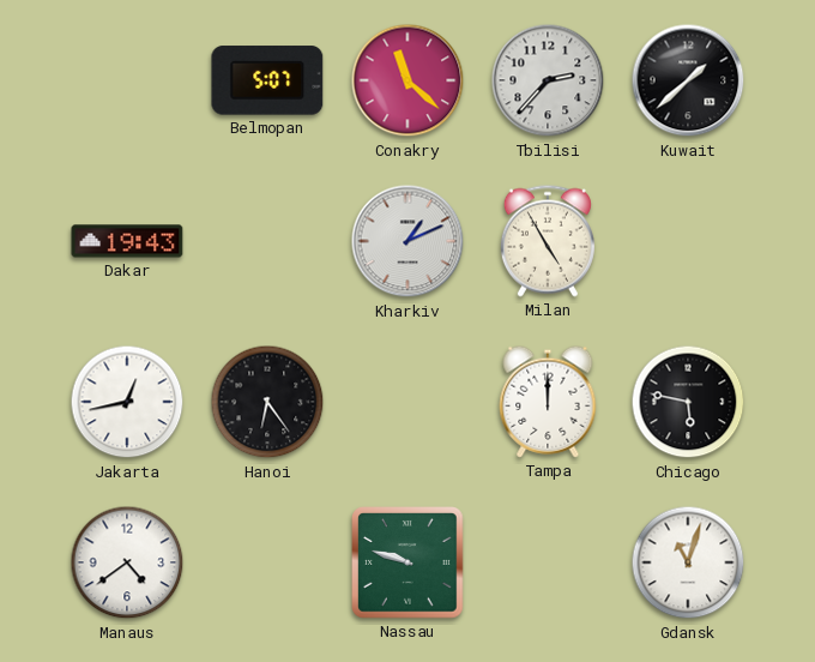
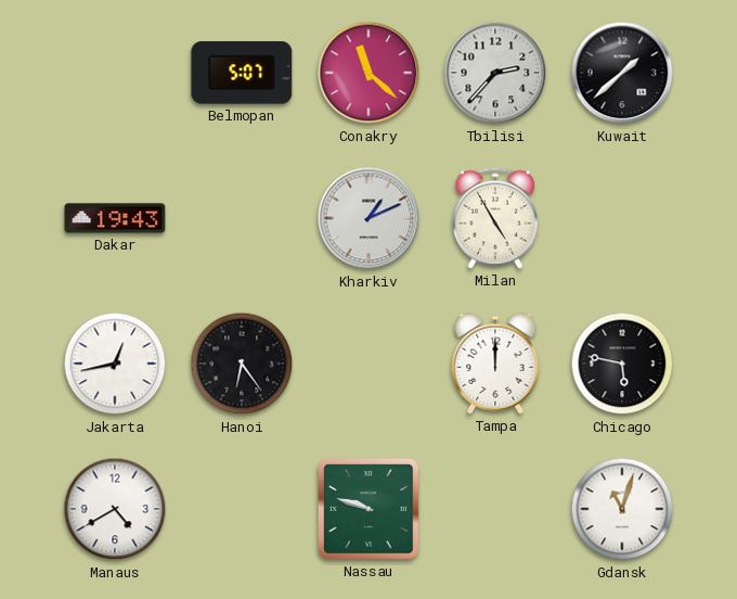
Manaus: 4:39 -> 4:40 (115, 509)
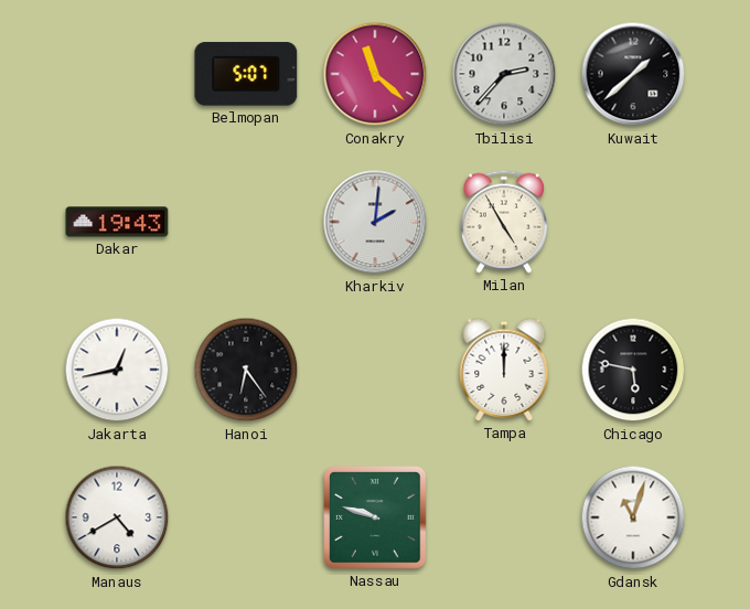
Kharkiv: 1:11 -> 2:01 (375, 222)
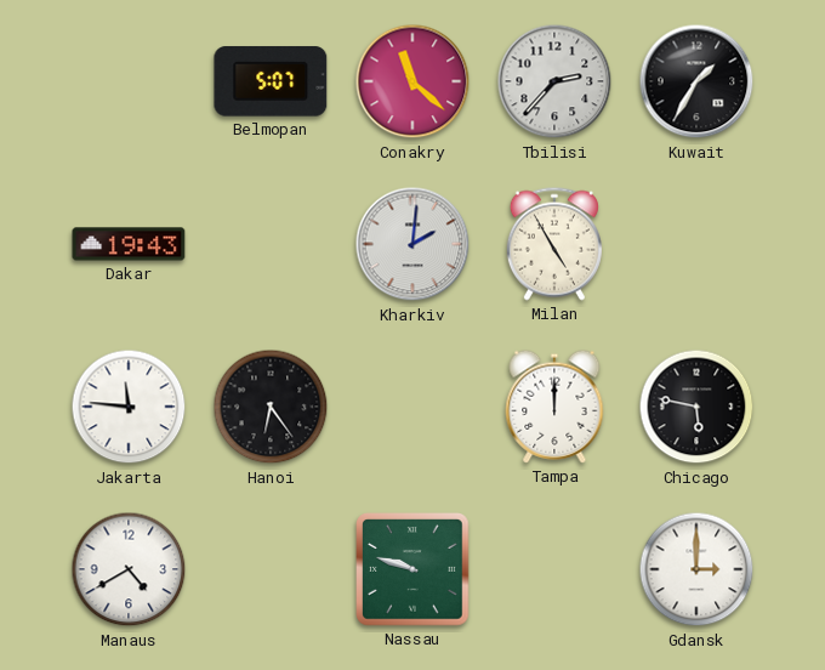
Kuwait: 1:38 -> 1:35 (696, 81)
Jakarta: 12:43 -> 11:46 (129, 407)
Gdansk: 11:03 -> 3:00 (696, 569)
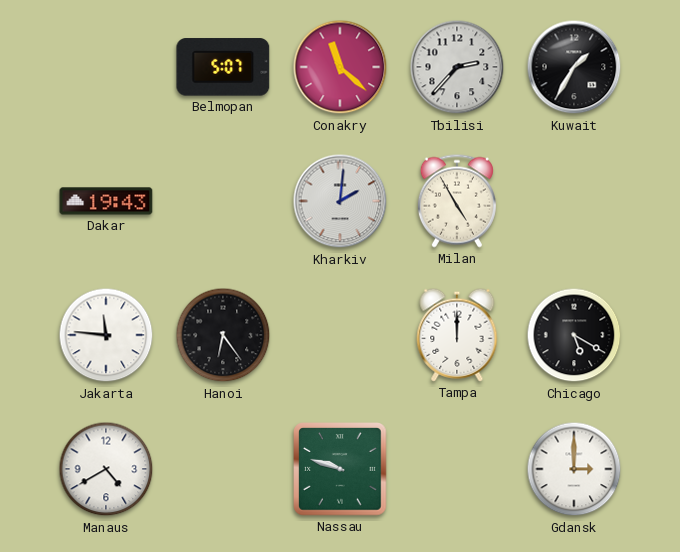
Chicago: 5:47 -> 5:20 (574, 335)
